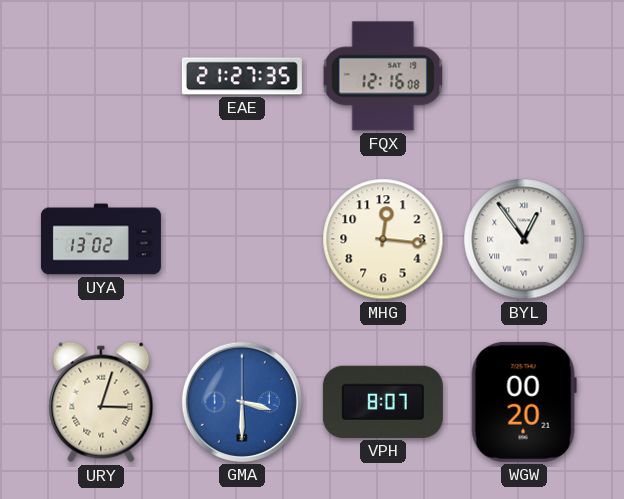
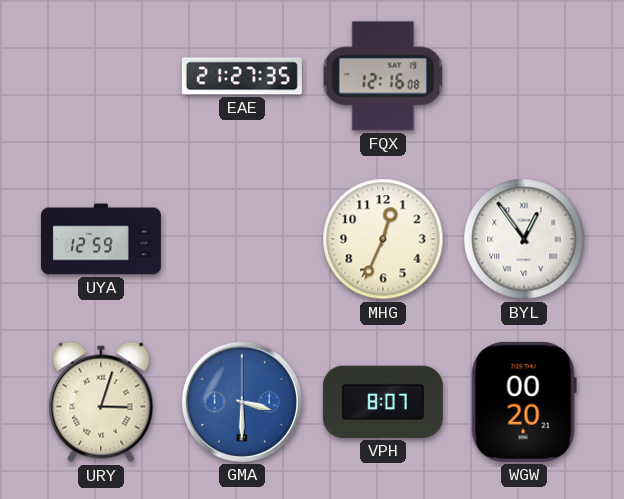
UYA: 13:02 -> 12:59 (101, 239)
MHG: 12:16 -> 12:34 (383, 239)
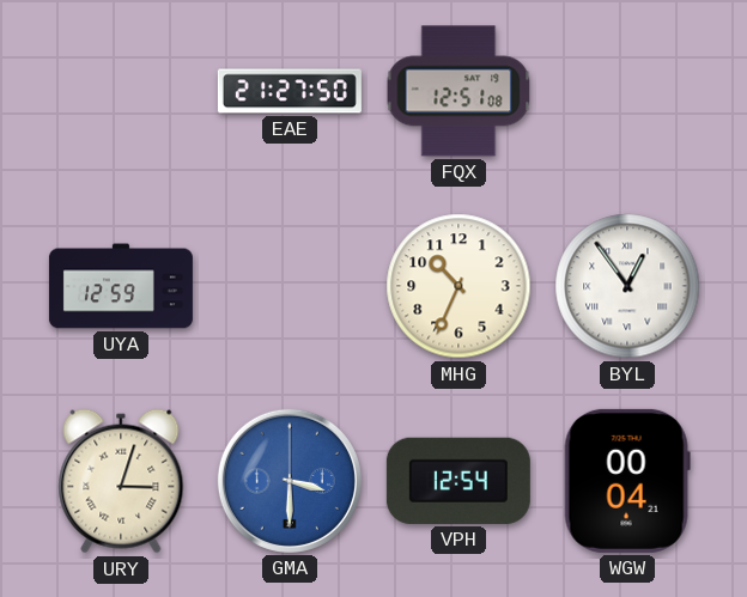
EAE: 21:27:35 -> 21:27:50 (290, 91)
FQX: 12:16 -> 12:51 (458, 91)
MHG: 12:34 -> 10:34 (458, 286)
VPH: 8:07 -> 12:54 (458, 481)
WGW: 00:20 -> 00:04 (627, 481)
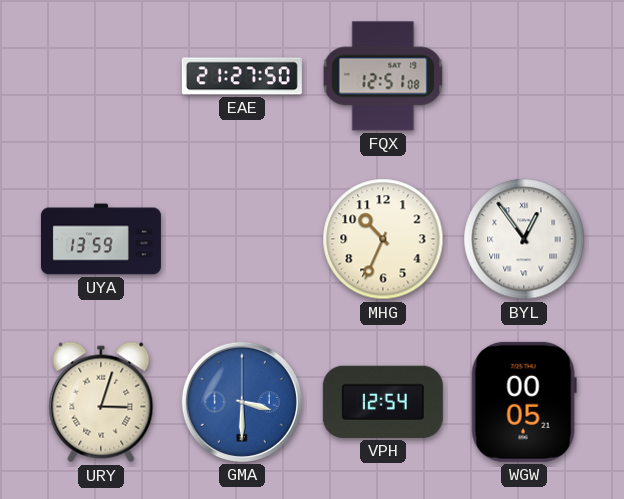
UYA: 12:59 -> 13:59 (101, 239)
WGW: 00:04 -> 00:05 (524, 402)
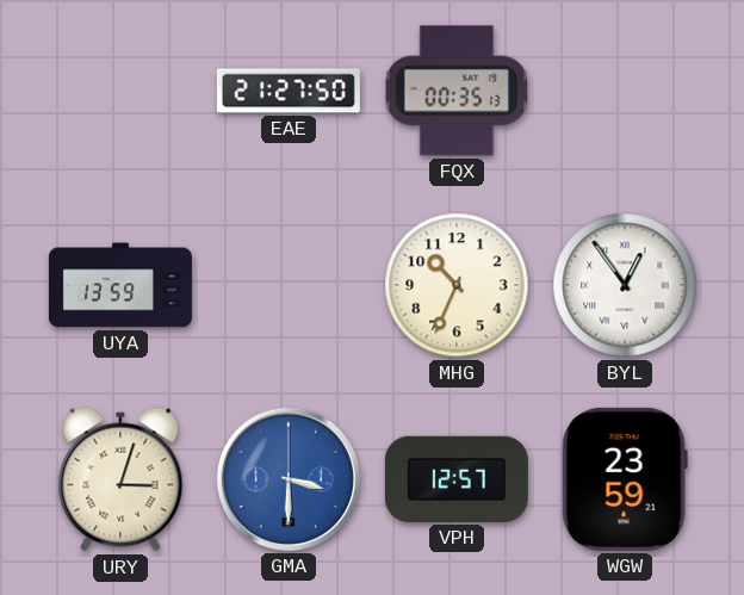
FQX: 12:51 -> 00:35 (457, 91)
VPH: 12:54 -> 12:57 (457, 479)
WGW: 00:05 -> 23:59 (625, 479)
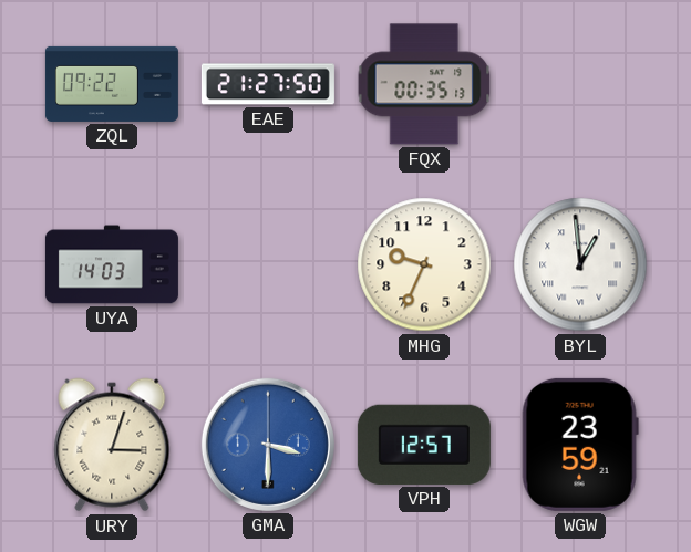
ZQL: none -> 09:22 (112, 84)
UYA: 13:59 -> 14:03 (112, 264)
MHG: 10:34 -> 9:34 (424, 264)
BYL: 12:54 -> 12:59 (580, 264)
